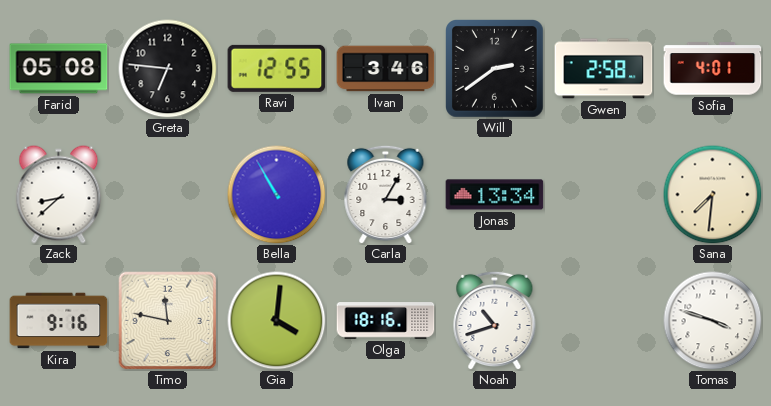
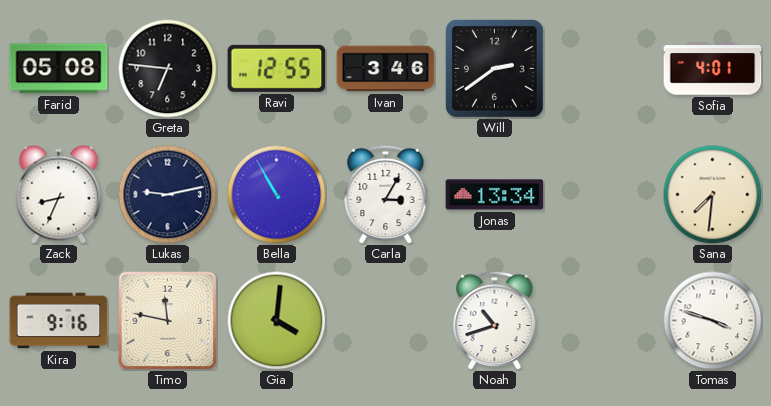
Gwen: 2:58 -> none (604, 69)
Zack: 8:38 -> 8:34 (59, 195)
Lukas: none -> 9:13 (168, 195)
Olga: 18:16 -> none (386, 321)
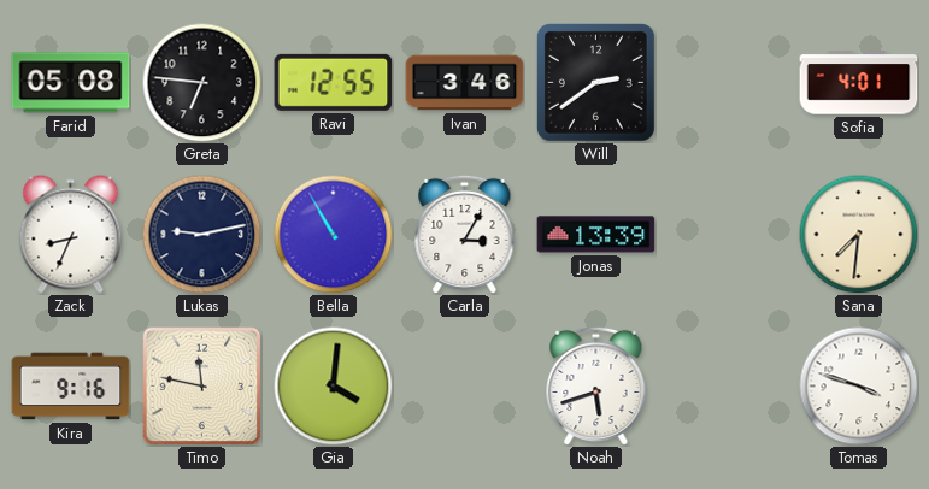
Jonas: 13:34 -> 13:39 (596, 235)
Noah: 10:42 -> 5:42 (596, 385)
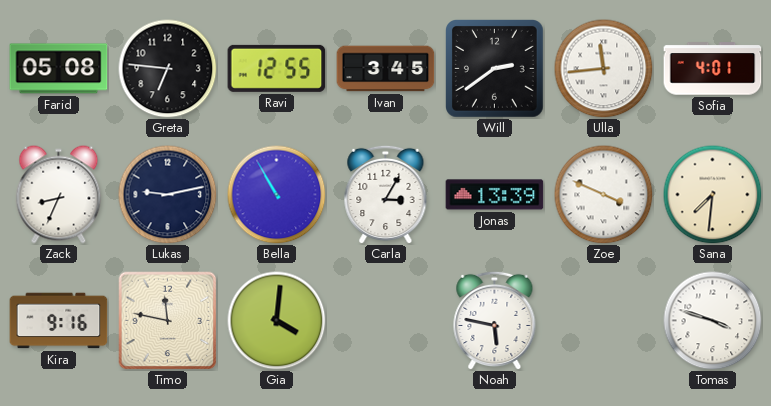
Ivan: 3:46 -> 3:45 (386, 69)
Ulla: none -> 11:44 (604, 69)
Zoe: none -> 3:49 (604, 195)
Noah: 5:42 -> 5:47 (495, 320)
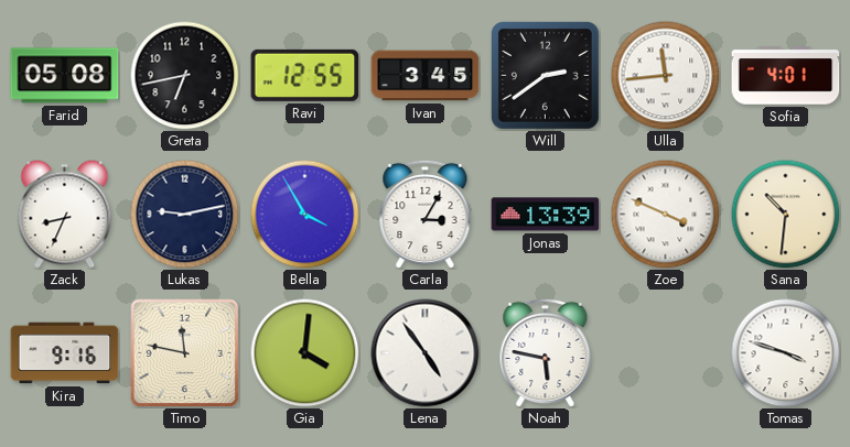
Greta: 6:46 -> 6:43 (185, 76)
Bella: 10:55 -> 3:55 (305, 215)
Sana: 7:31 -> 10:31 (786, 215)
Lena: none -> 4:54 (426, 353)
